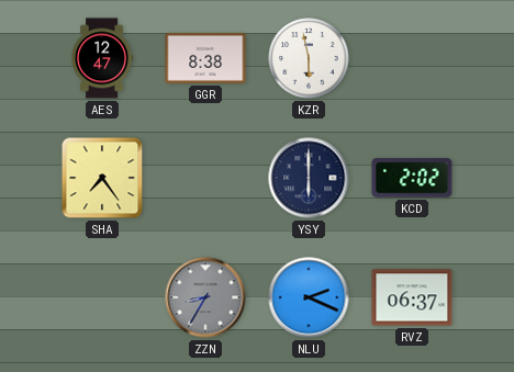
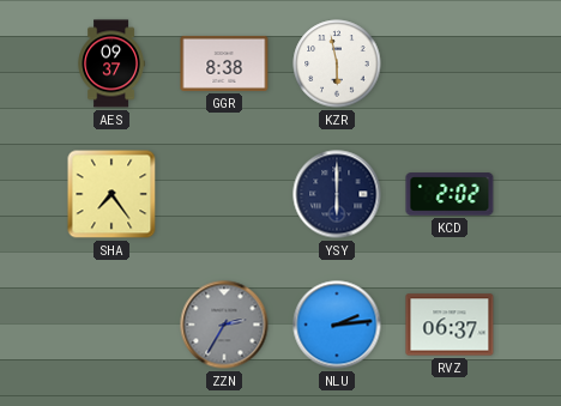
AES: 12:47 -> 09:37 (111, 63)
ZZN: 8:35 -> 2:35 (224, 325)
NLU: 2:19 -> 2:14 (337, 325)
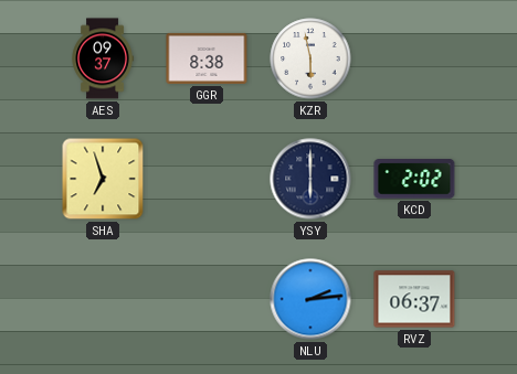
SHA: 7:24 -> 6:57 (103, 179)
ZZN: 2:35 -> none (224, 325)
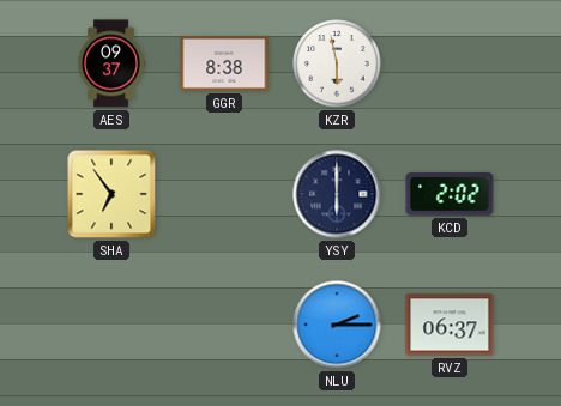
SHA: 6:57 -> 6:54 (111, 194)
NLU: 2:14 -> 2:15 (337, 325)
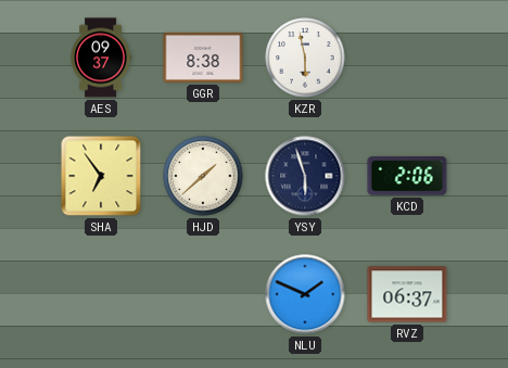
HJD: none -> 1:38 (203, 176)
YSY: 6:00 -> 5:57 (305, 176)
KCD: 2:02 -> 2:06 (407, 176)
NLU: 2:15 -> 1:49 (305, 294)
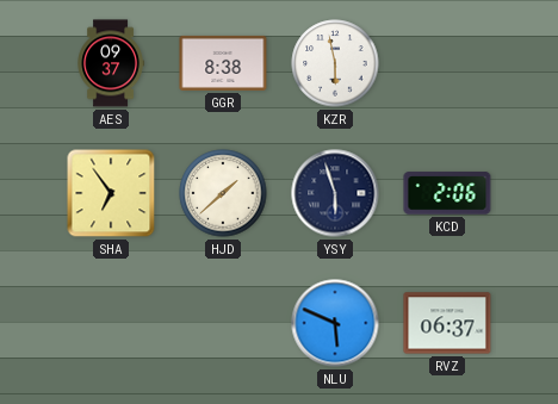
NLU: 1:49 -> 5:49 (335, 323)
